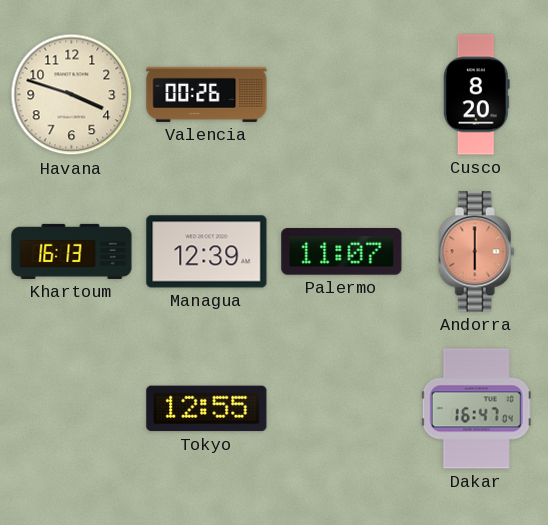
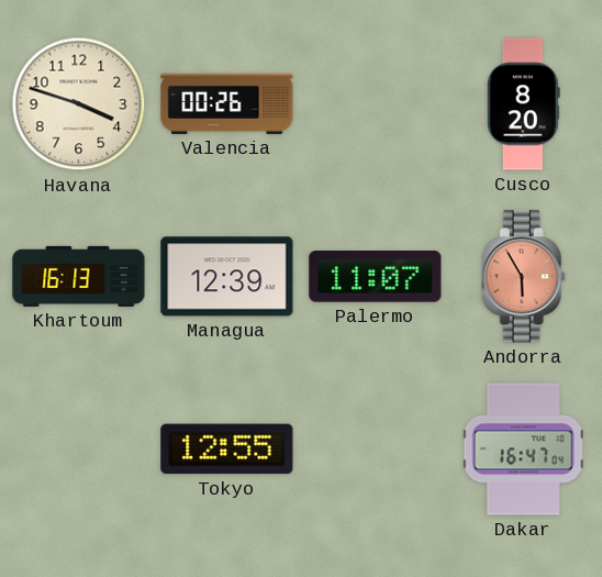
Andorra: 6:00 -> 5:55 (523, 277)
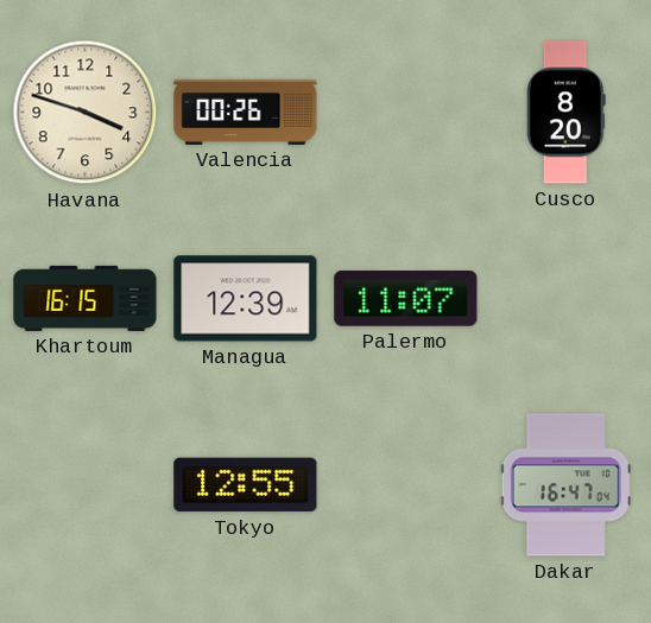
Khartoum: 16:13 -> 16:15 (86, 298)
Andorra: 5:55 -> none (523, 277)
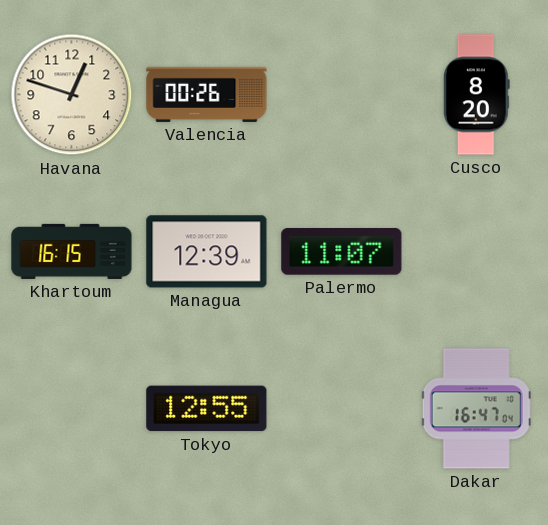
Havana: 3:48 -> 12:48 (72, 95)
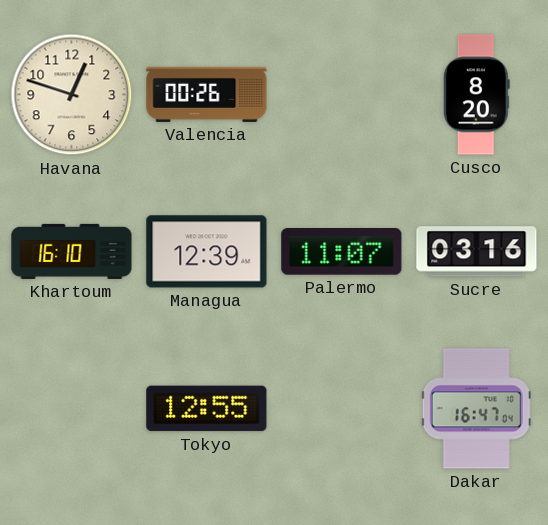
Khartoum: 16:15 -> 16:10 (72, 251)
Sucre: none -> 03:16 (477, 252)
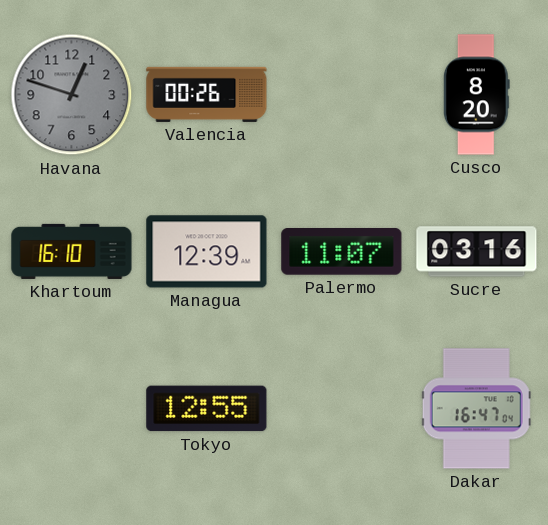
Havana dial: cream -> grey (72, 95)
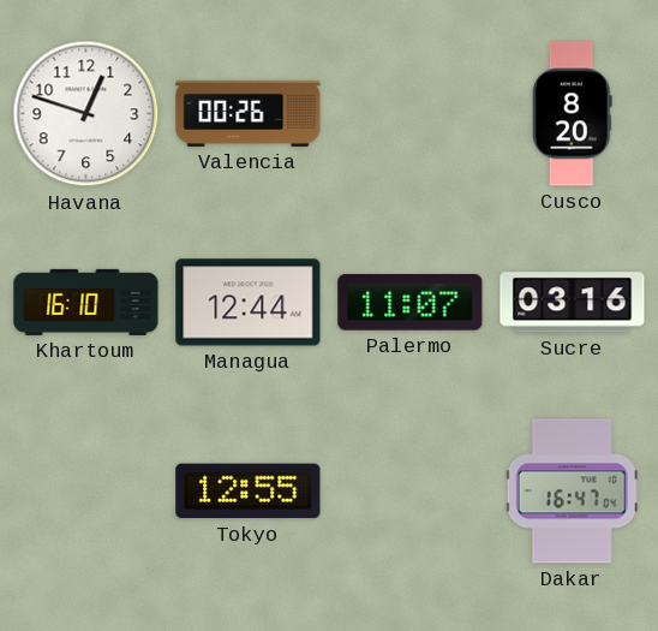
Havana dial: grey -> white (86, 114)
Managua: 12:39 -> 12:44 (249, 303)
